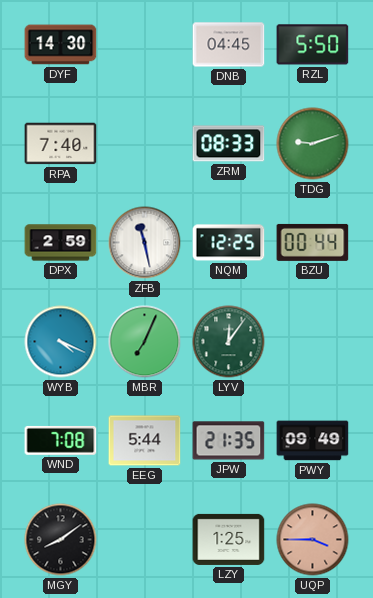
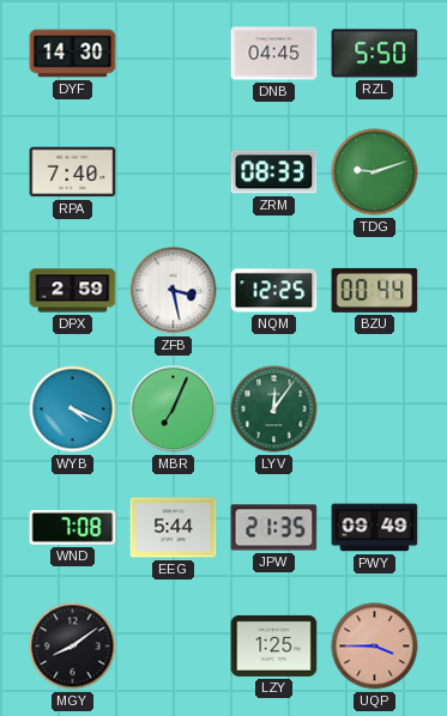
ZFB: 11:28 -> 3:28 (174, 291)
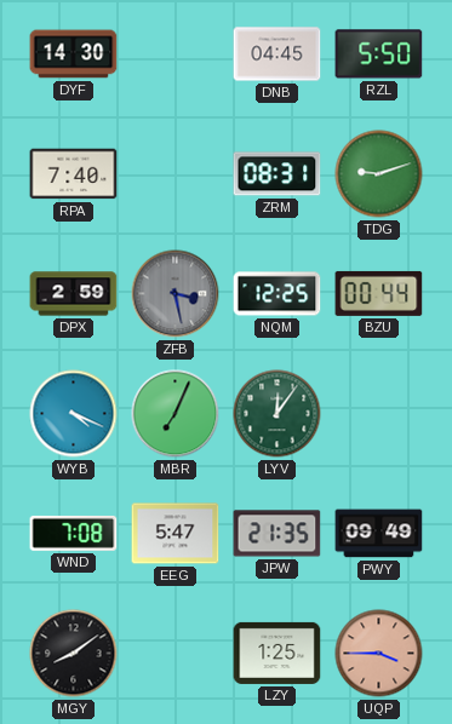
ZRM: 08:33 -> 08:31 (278, 174)
ZFB dial: white -> grey (176, 294)
EEG: 5:44 -> 5:47 (176, 534)
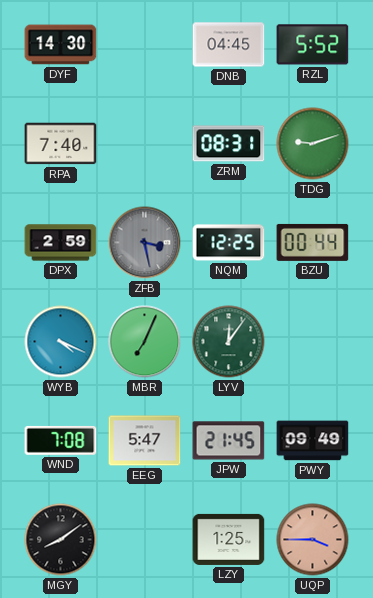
RZL: 5:50 -> 5:52 (313, 45)
JPW: 21:35 -> 21:45 (229, 441)
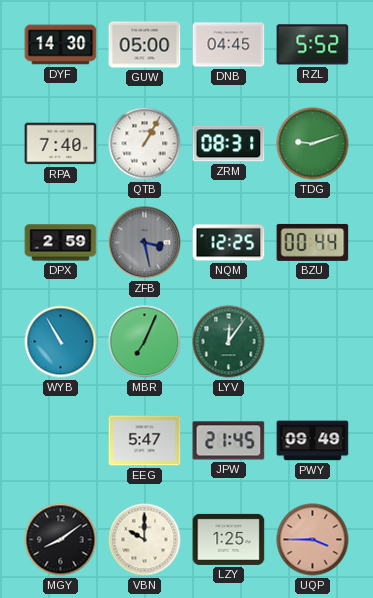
GUW: none -> 05:00 (145, 45)
QTB: none -> 1:05 (145, 144)
WYB: 4:19 -> 10:55 (61, 342)
WND: 7:08 -> none (61, 440)
VBN: none -> 10:00 (145, 540)
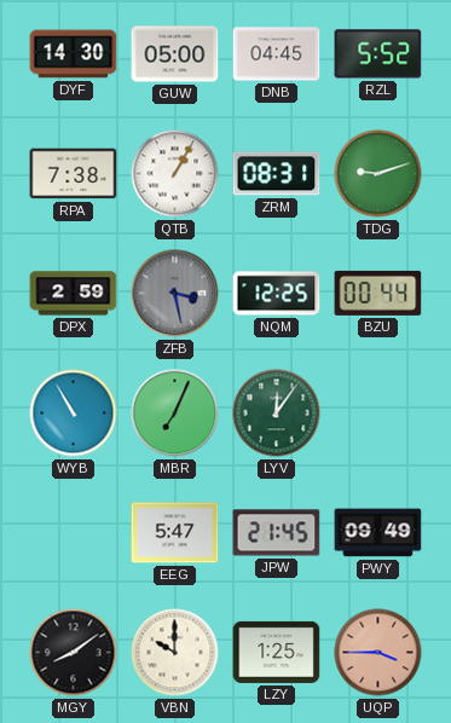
RPA: 7:40 -> 7:38 (74, 174)
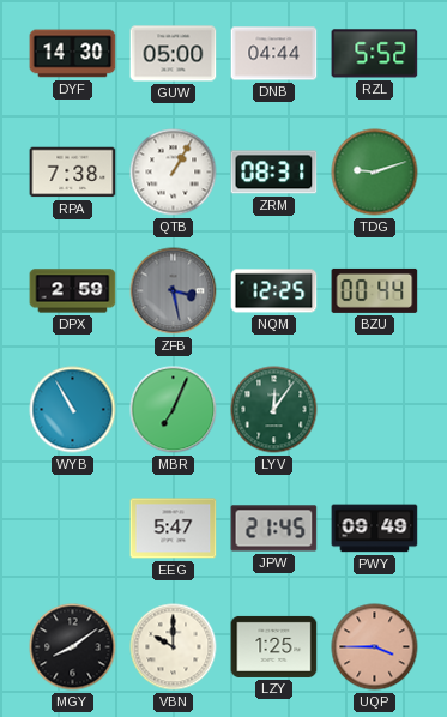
DNB: 04:45 -> 04:44 (274, 54)
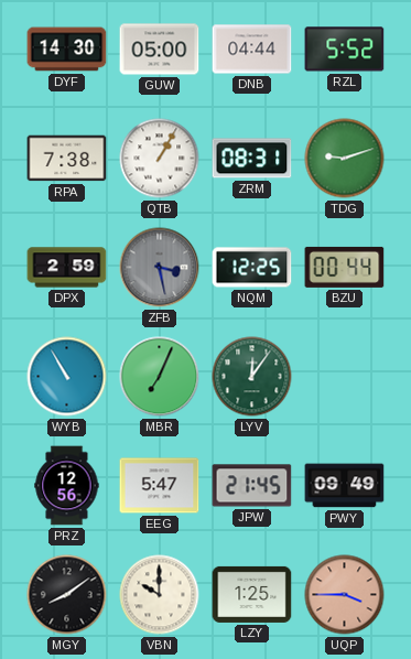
PRZ: none -> 12:56 (67, 486)
